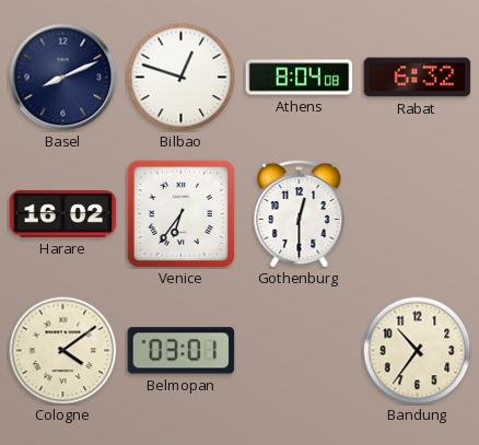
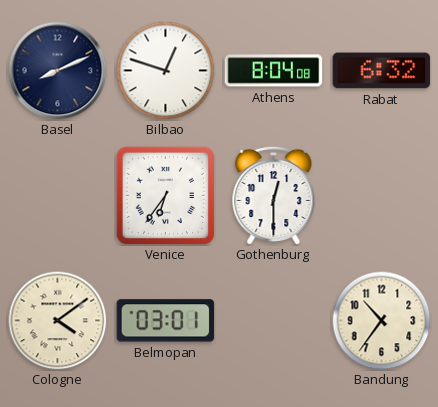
Harare: 16:02 -> none (63, 213)
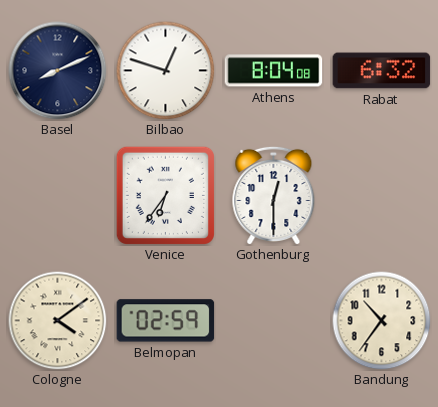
Belmopan: 03:01 -> 02:59 (166, 321)
